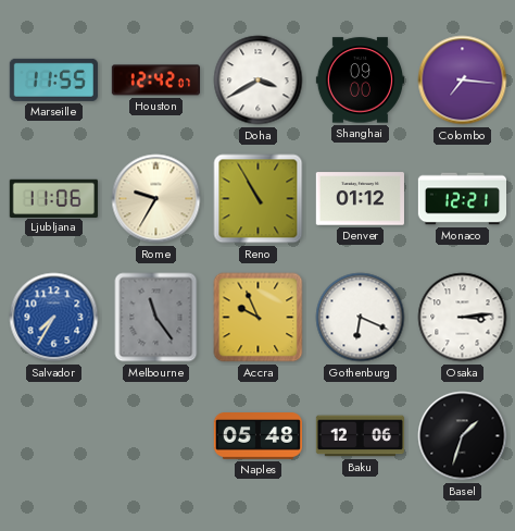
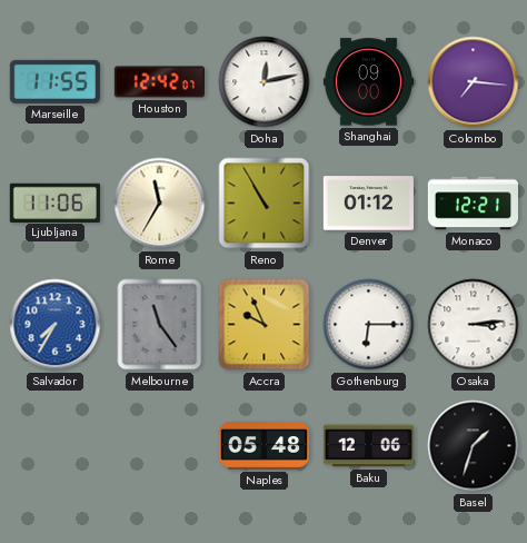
Doha: 3:40 -> 12:13 (265, 82)
Rome: 9:35 -> 11:35 (160, 204)
Gothenburg: 6:19 -> 6:15 (369, 325)
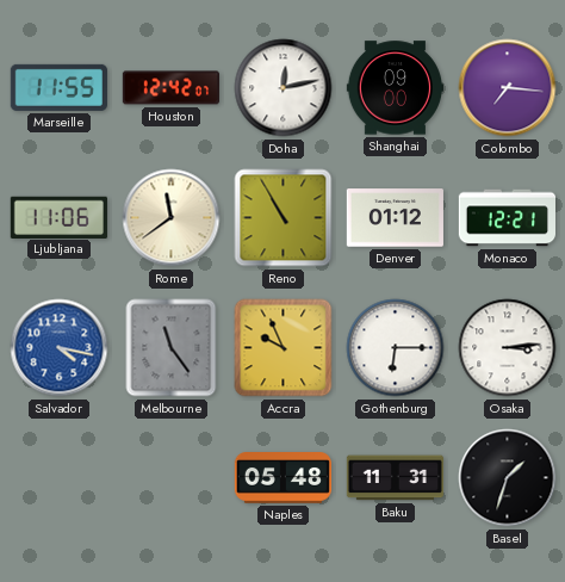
Rome: 11:35 -> 11:39 (172, 218)
Salvador: 7:35 -> 4:17 (60, 348)
Baku: 12:06 -> 11:31 (395, 478)
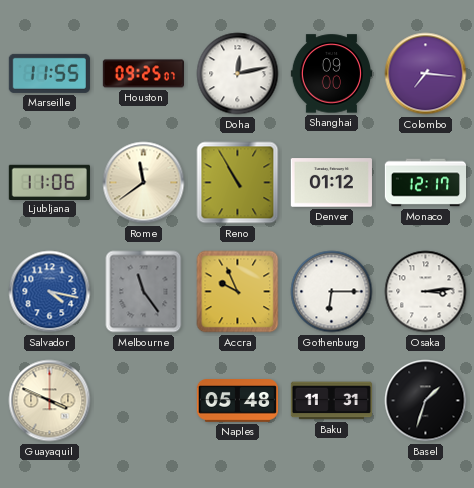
Houston: 12:42 -> 09:25 (143, 74)
Monaco: 12:21 -> 12:17 (425, 183)
Guayaquil: none -> 3:49 (50, 401)
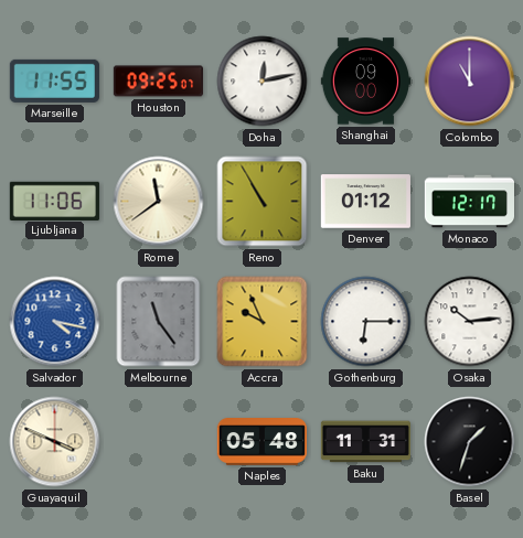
Colombo: 7:16 -> 11:00 (470, 82)
Osaka: 3:14 -> 10:14 (470, 322)
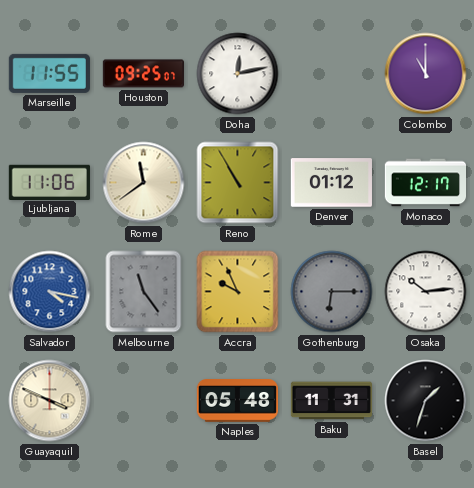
Shanghai: 09:00 -> none (365, 82)
Gothenburg dial: white -> grey (332, 292)
